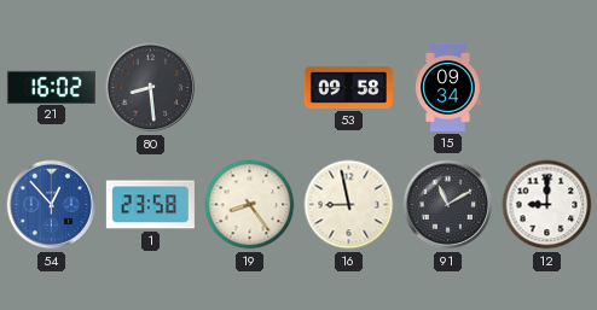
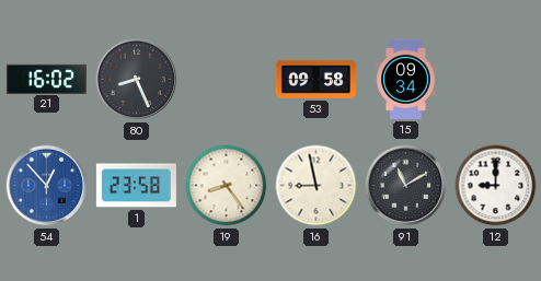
80: 8:29 -> 8:26 (137, 80)
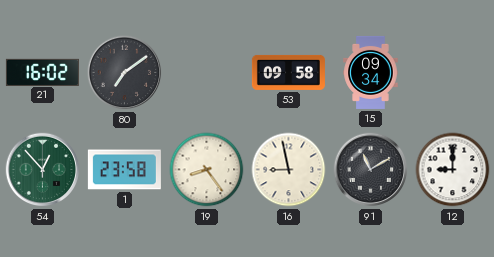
80: 8:26 -> 7:09 (125, 73)
54 dial: blue -> green (43, 170)
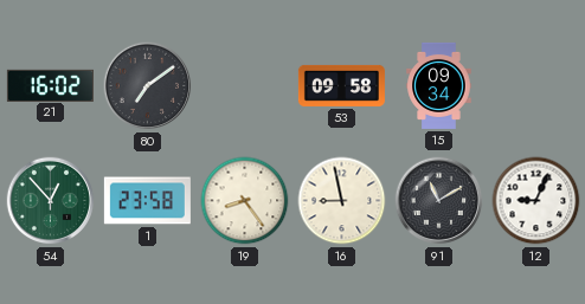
12: 9:00 -> 9:04 (536, 201)
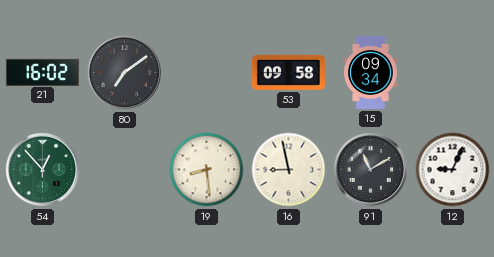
1: 23:58 -> none (147, 201)
19: 8:24 -> 8:29 (207, 170)
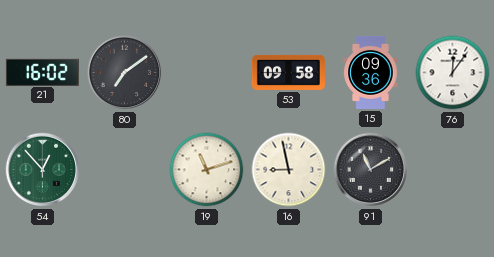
15: 09:34 -> 09:36 (371, 72)
76: none -> 12:06 (453, 73)
19: 8:29 -> 11:12 (207, 170)
12: 9:04 -> none (453, 170)
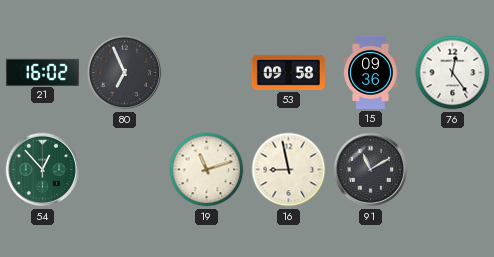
80: 7:09 -> 6:56 (125, 73)
76: 12:06 -> 12:24 (453, 73)
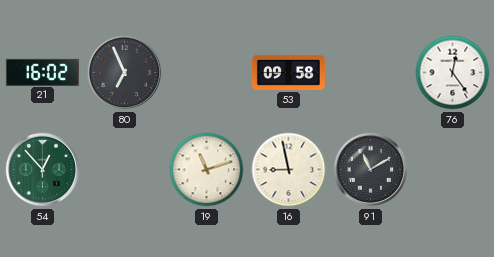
15: 09:36 -> none (371, 72)
